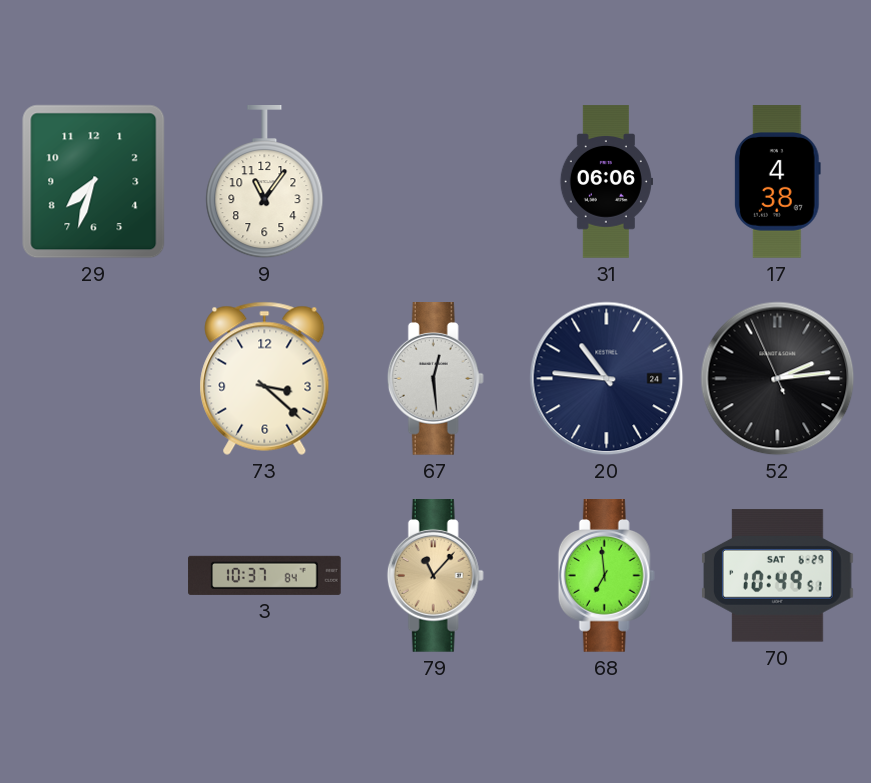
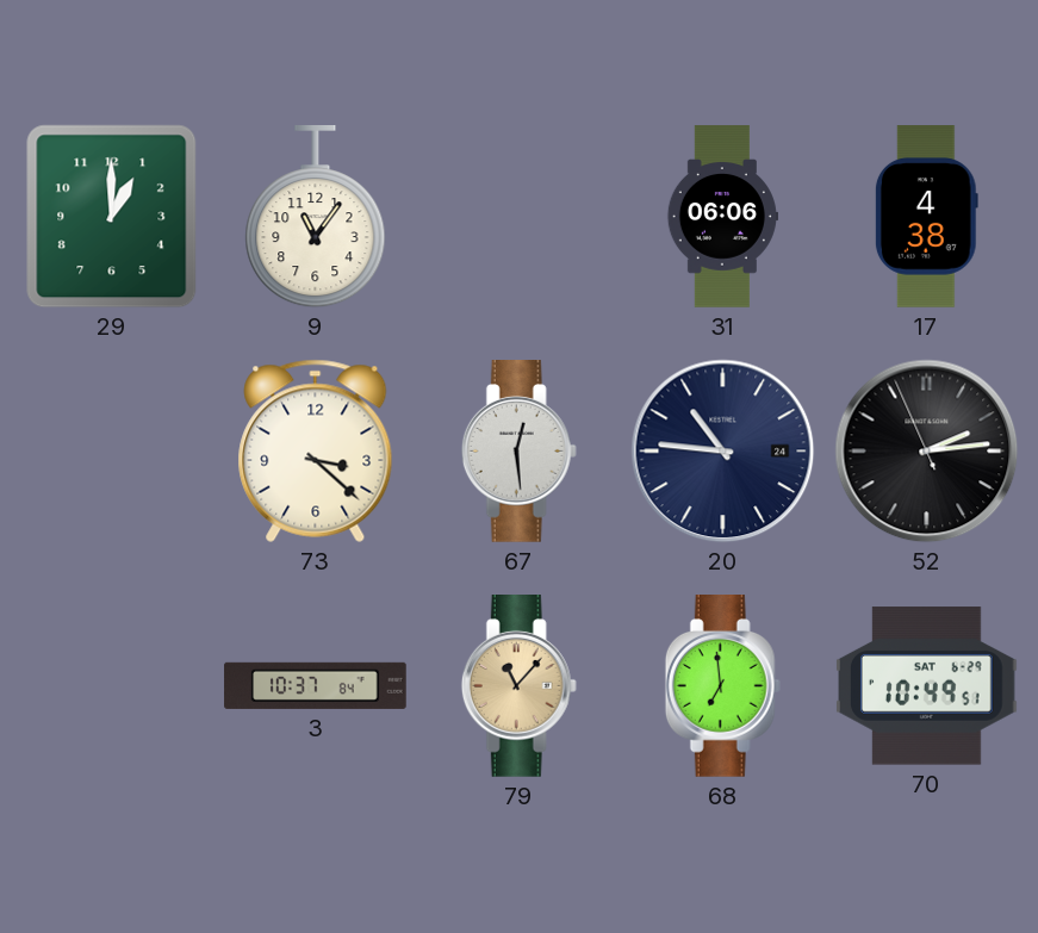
29: 7:33 -> 1:00 (112, 217)
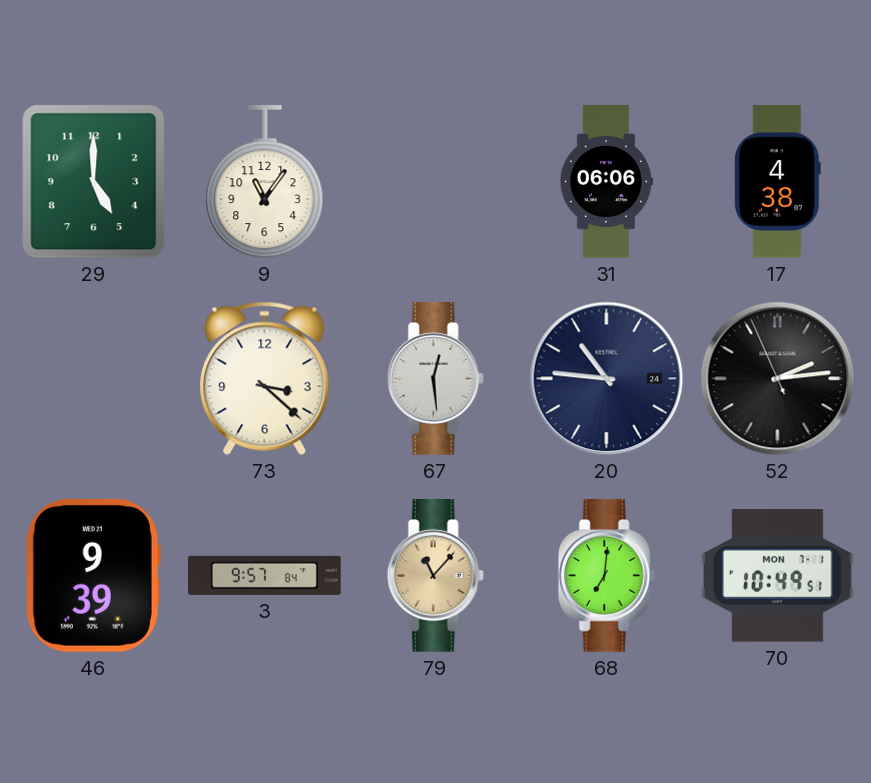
29: 1:00 -> 5:00 (94, 182)
46: none -> 9:39 (93, 575)
3: 10:37 -> 9:57 (265, 575)
68: 6:59 -> 7:01 (606, 576)
70 date: SAT 6-29 -> MON 7-1 (778, 576)
